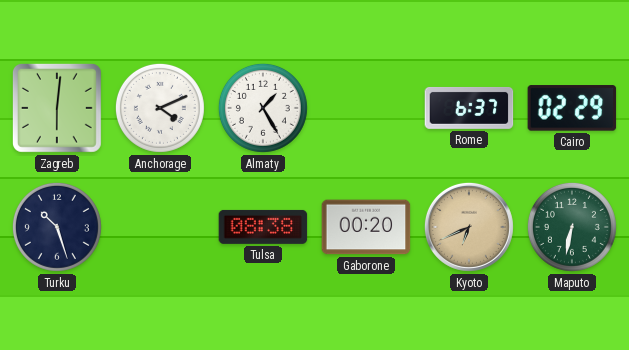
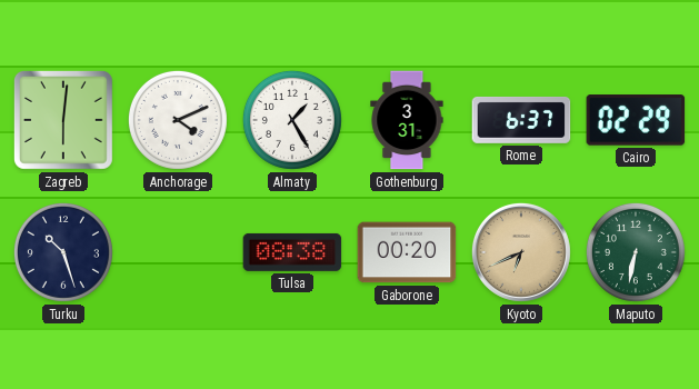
Gothenburg: none -> 3:31 (407, 120)
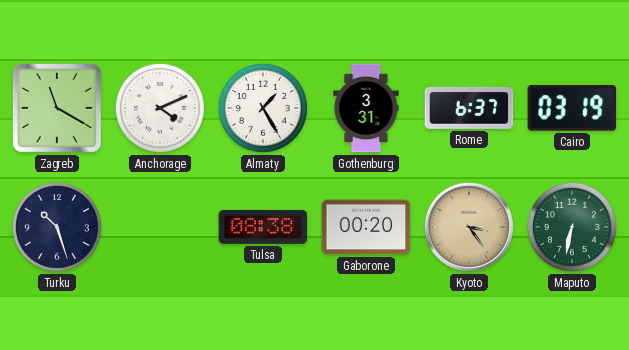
Zagreb: 6:01 -> 11:20 (57, 108)
Cairo: 02:29 -> 03:19 (572, 108)
Kyoto: 6:41 -> 3:24 (469, 227)
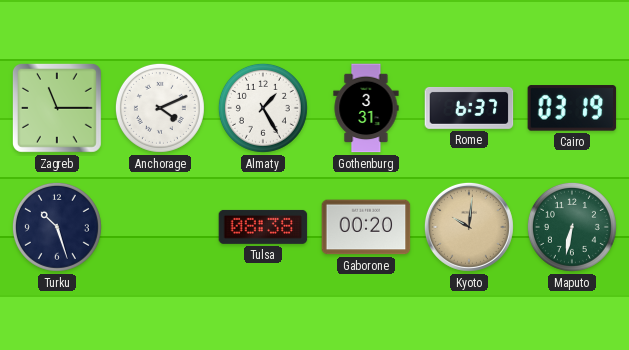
Zagreb: 11:20 -> 11:15 (57, 108)
Kyoto: 3:24 -> 10:01 (469, 227)
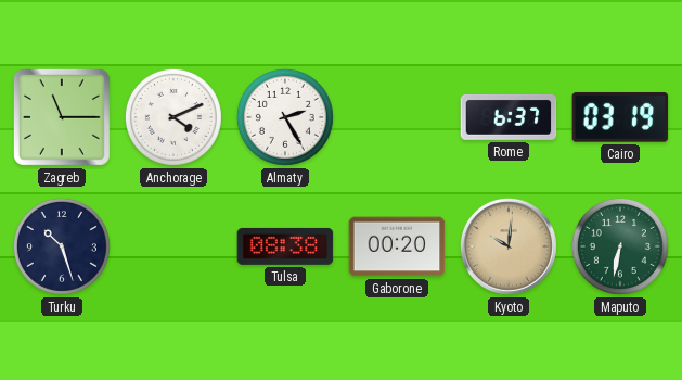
Almaty: 1:25 -> 2:25 (285, 117)
Gothenburg: 3:31 -> none (366, 108)
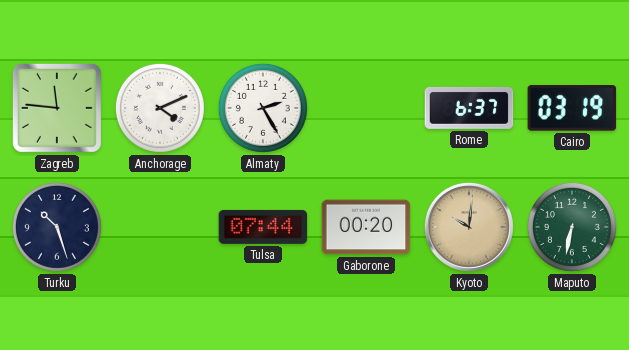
Zagreb: 11:15 -> 11:46 (57, 108)
Tulsa: 08:38 -> 07:44 (263, 227)
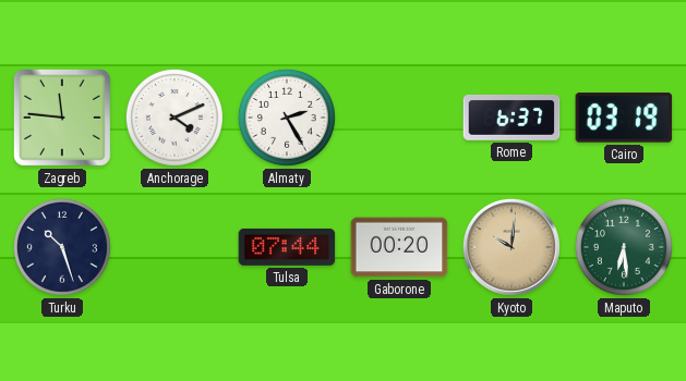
Maputo: 6:32 -> 6:29 (624, 247)
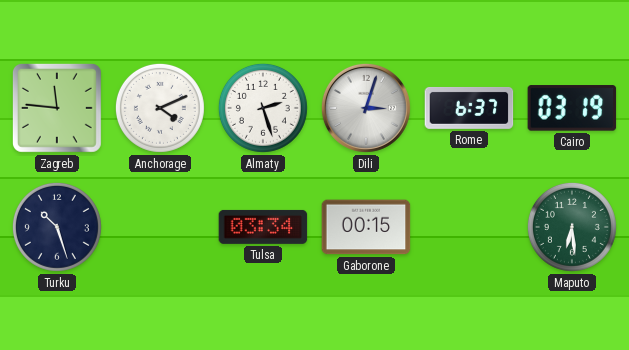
Almaty: 2:25 -> 2:27 (263, 108)
Dili: none -> 3:03 (366, 108)
Tulsa: 07:44 -> 03:34 (263, 227)
Gaborone: 00:20 -> 00:15 (366, 227)
Kyoto: 10:01 -> none (512, 247)
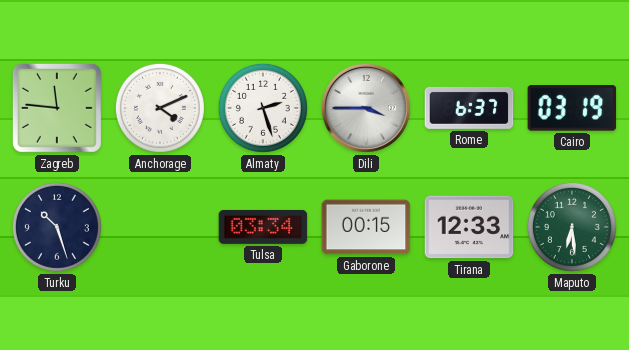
Dili: 3:03 -> 3:45 (366, 108)
Tirana: none -> 12:33 (469, 227)
